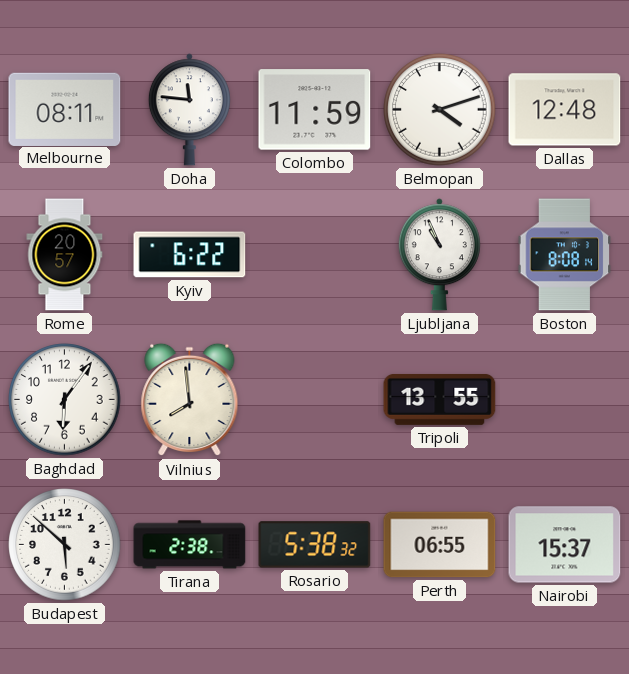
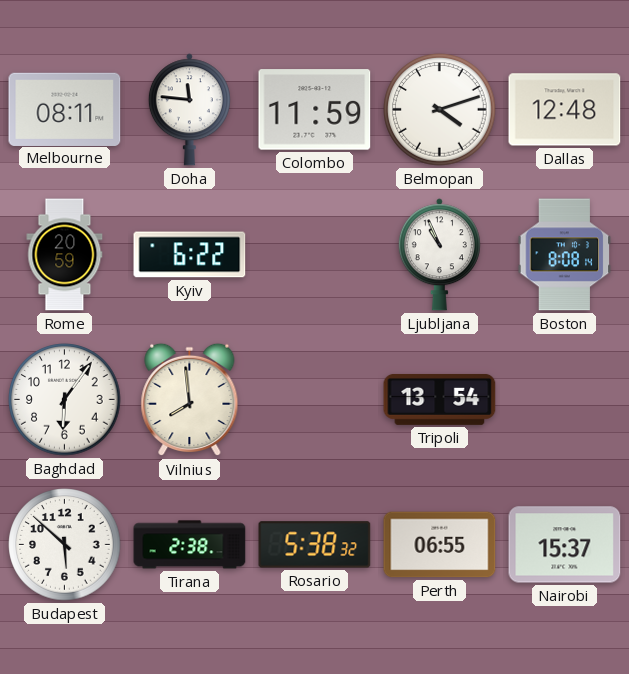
Rome: 20:57 -> 20:59 (65, 255)
Tripoli: 13:55 -> 13:54 (440, 399)
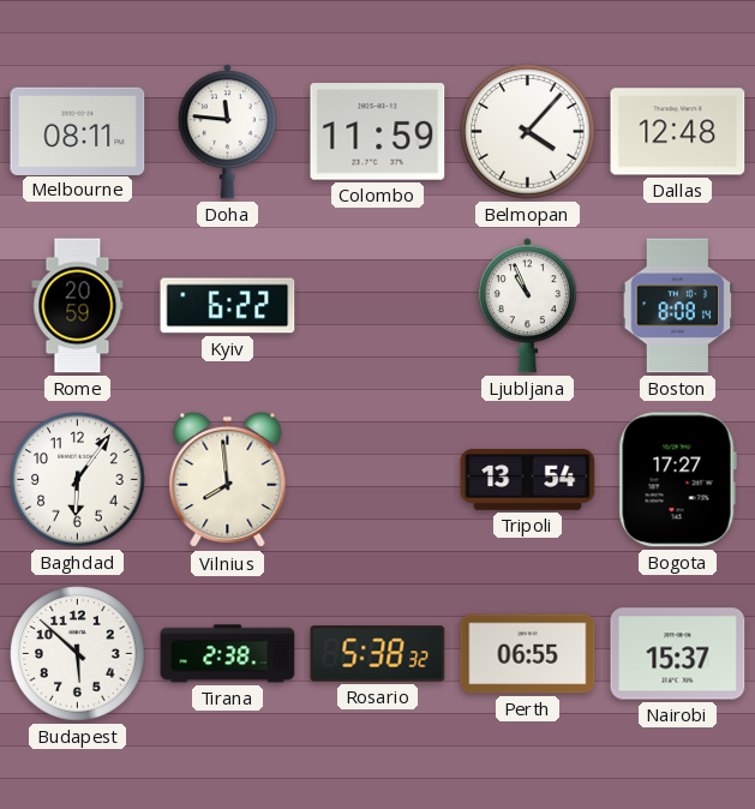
Belmopan: 4:12 -> 4:07 (528, 132)
Bogota: none -> 17:27 (677, 480)
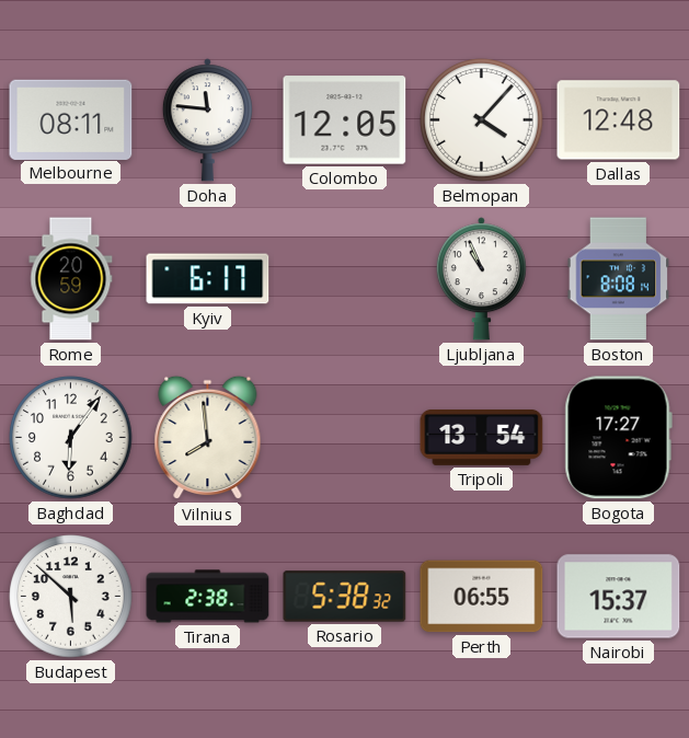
Colombo: 11:59 -> 12:05 (345, 120)
Kyiv: 6:22 -> 6:17 (208, 279)
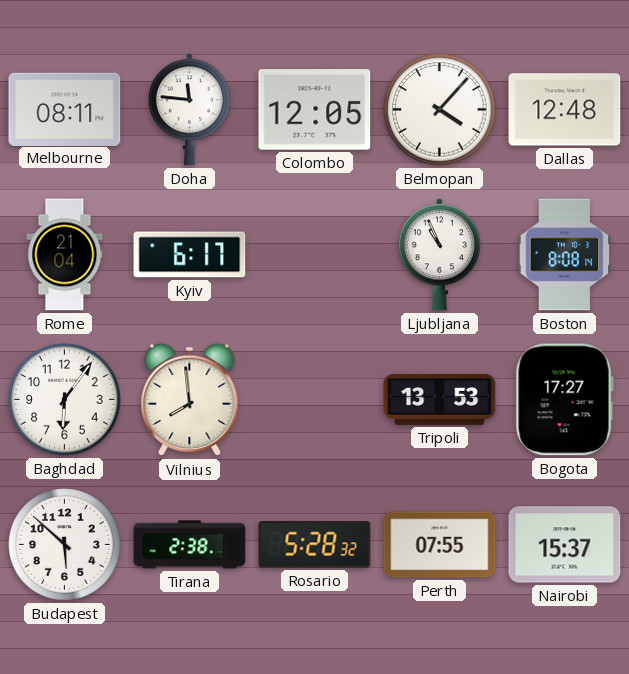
Rome: 20:59 -> 21:04 (65, 255)
Tripoli: 13:54 -> 13:53 (440, 399)
Rosario: 5:38 -> 5:28 (315, 545)
Perth: 06:55 -> 07:55 (440, 545)
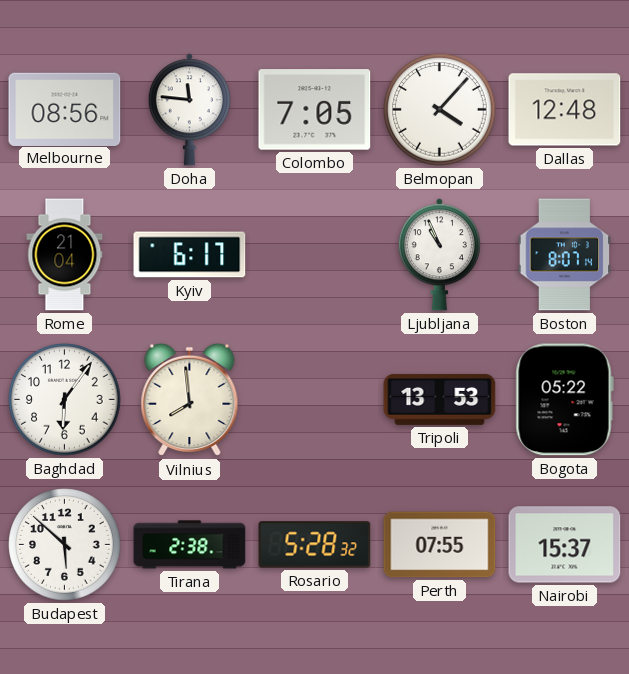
Melbourne: 08:11 -> 08:56 (65, 109)
Colombo: 12:05 -> 7:05 (315, 110)
Boston: 8:08 -> 8:07 (565, 255)
Bogota: 17:27 -> 05:22 (564, 400)
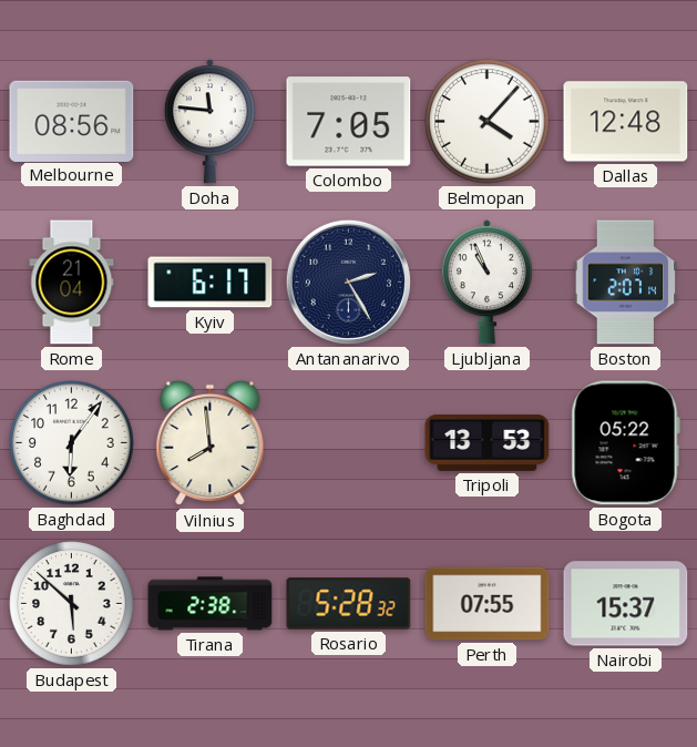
Antananarivo: none -> 2:25 (348, 282)
Boston: 8:07 -> 2:07 (626, 283)
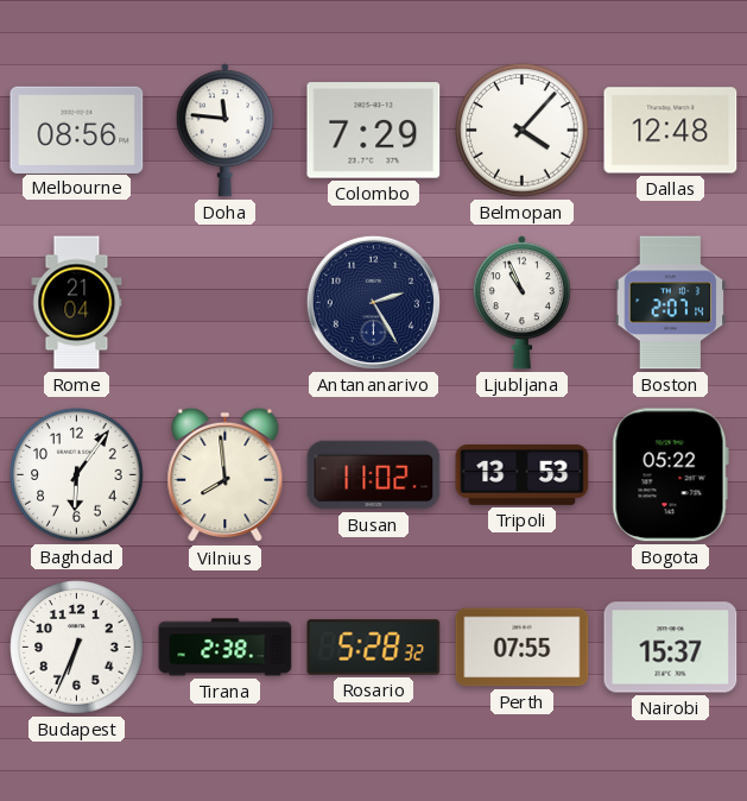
Colombo: 7:05 -> 7:29 (374, 131)
Kyiv: 6:17 -> none (211, 283)
Busan: none -> 11:02 (374, 475)
Budapest: 5:52 -> 6:34 (77, 648)
